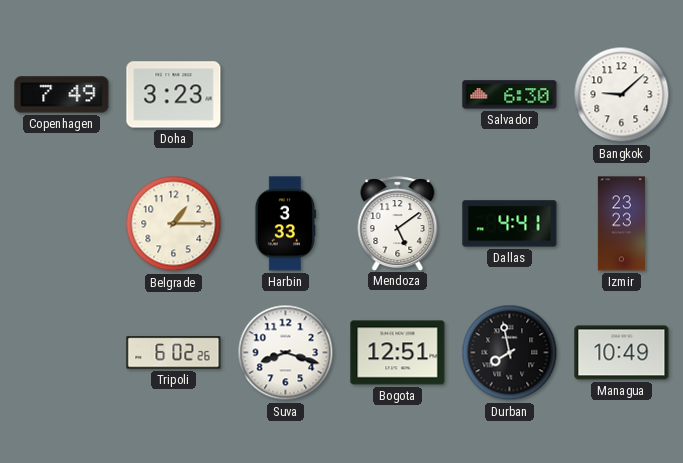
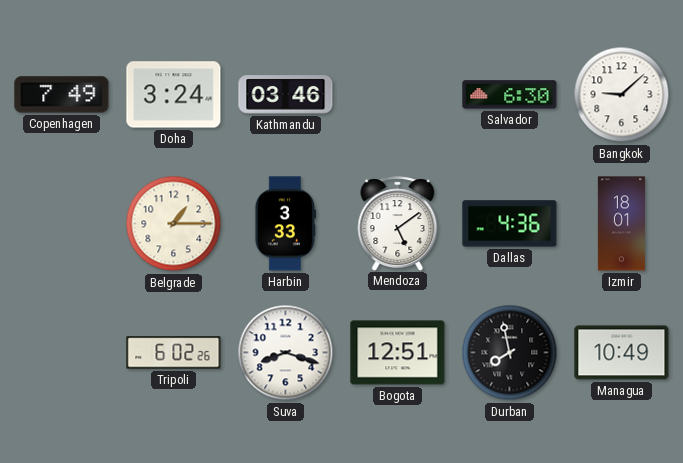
Doha: 3:23 -> 3:24 (174, 95)
Kathmandu: none -> 03:46 (286, 95)
Dallas: 4:41 -> 4:36 (510, 224)
Izmir: 23:23 -> 18:01 (621, 224)
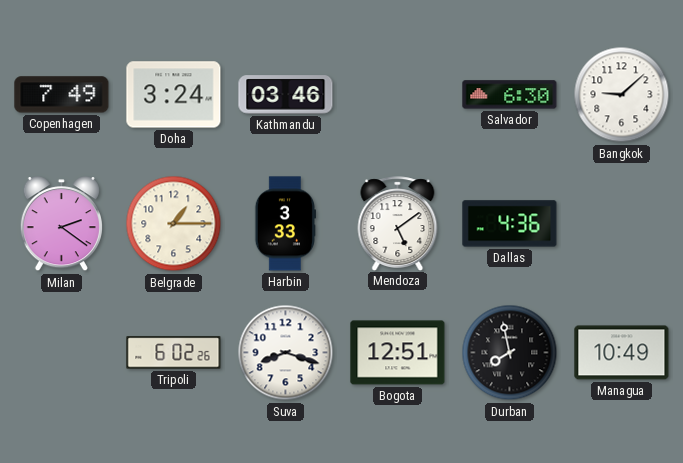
Milan: none -> 2:21 (61, 224)
Izmir: 18:01 -> none (621, 224)
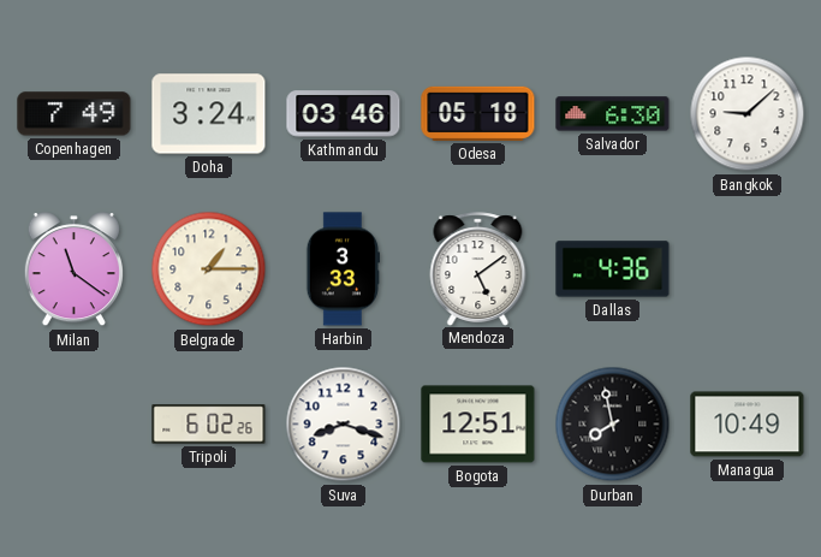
Odesa: none -> 05:18 (478, 113)
Milan: 2:21 -> 11:21 (73, 269)
